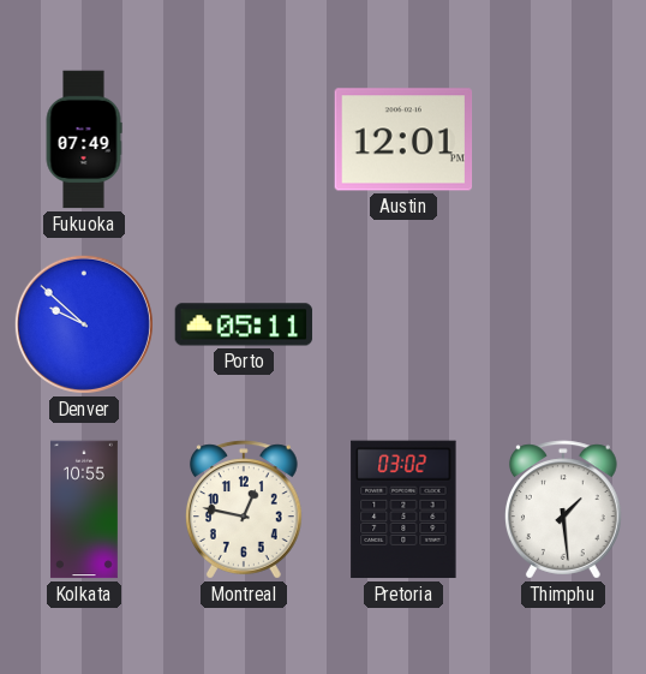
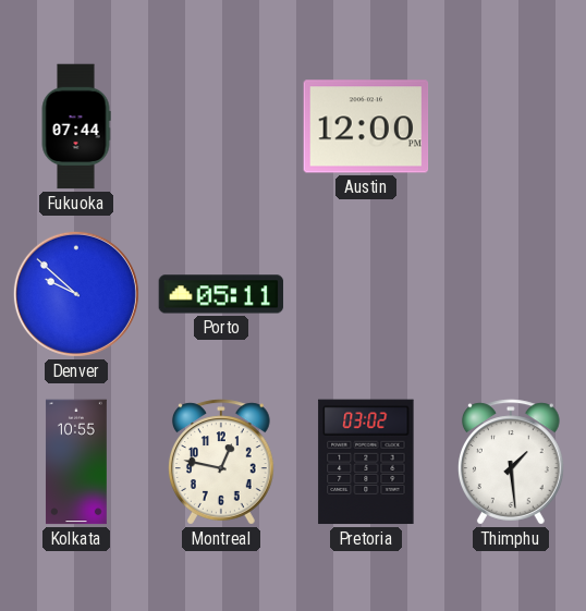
Fukuoka: 07:49 -> 07:44 (76, 126)
Austin: 12:01 -> 12:00 (366, 126)
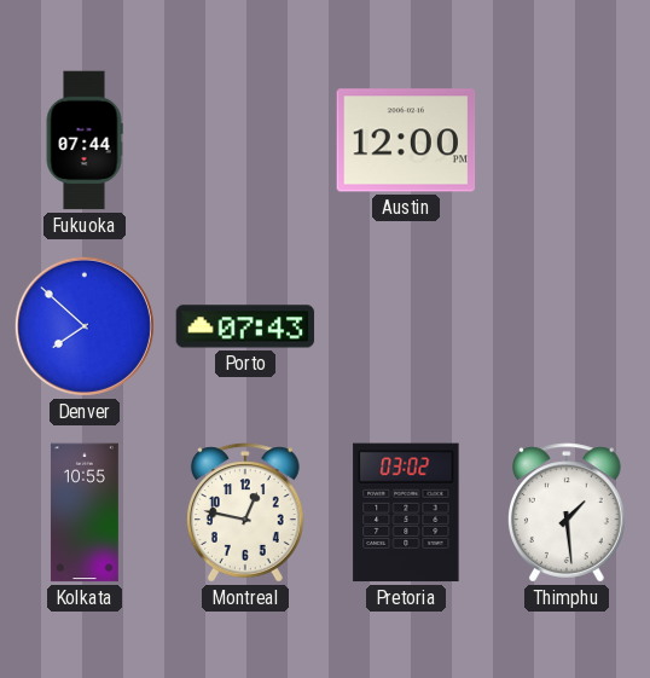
Denver: 9:52 -> 7:52 (85, 326)
Porto: 05:11 -> 07:43 (245, 326)
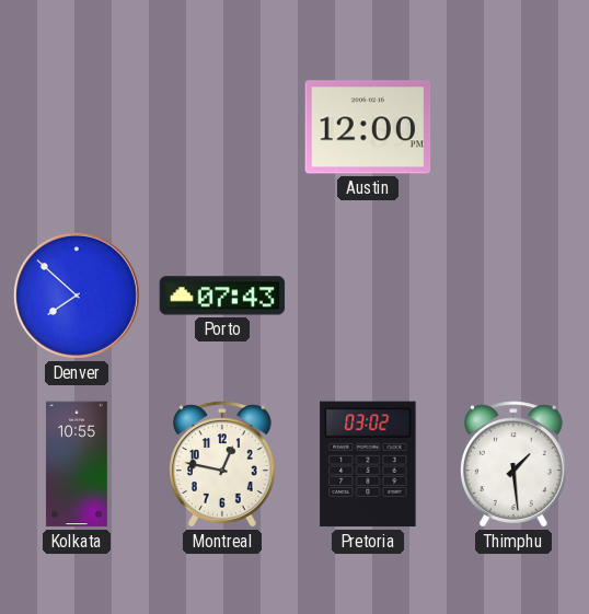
Fukuoka: 07:44 -> none (85, 140)
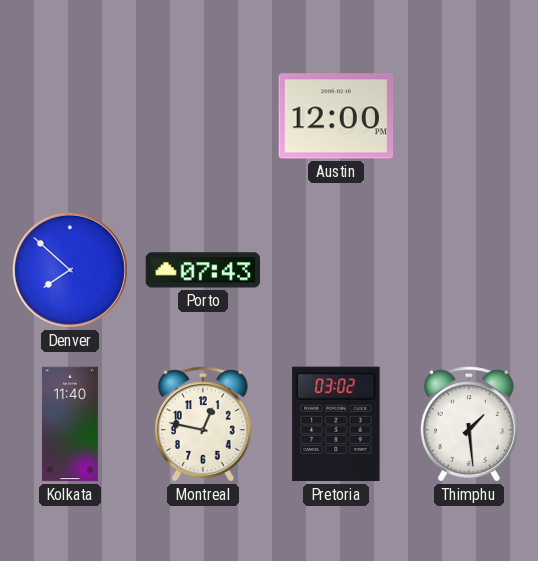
Kolkata: 10:55 -> 11:40 (70, 424)
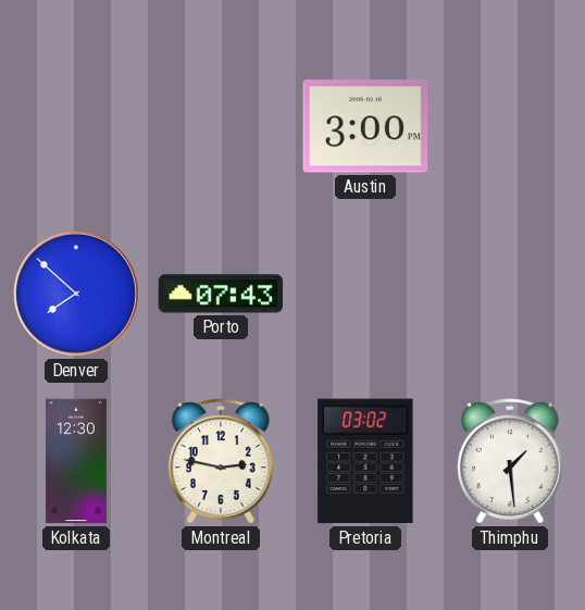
Austin: 12:00 -> 3:00 (365, 126)
Kolkata: 11:40 -> 12:30 (76, 461)
Montreal: 12:47 -> 2:47 (221, 461)
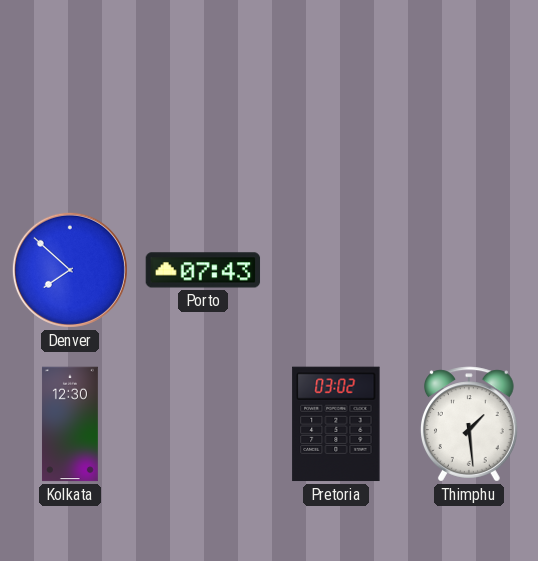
Austin: 3:00 -> none (365, 126)
Montreal: 2:47 -> none (221, 461)
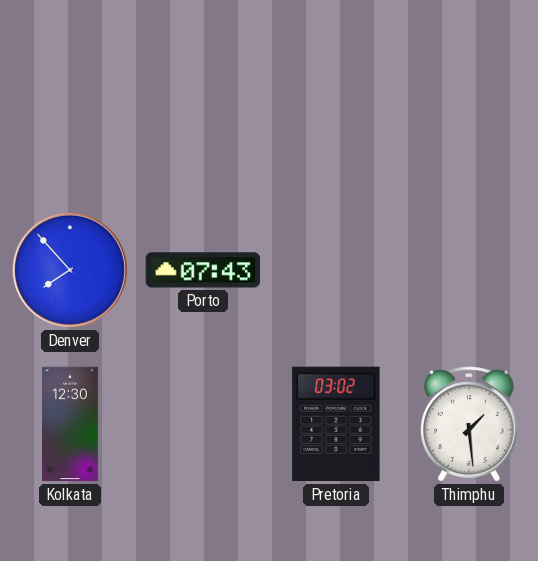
Denver: 7:52 -> 7:53 (70, 270)
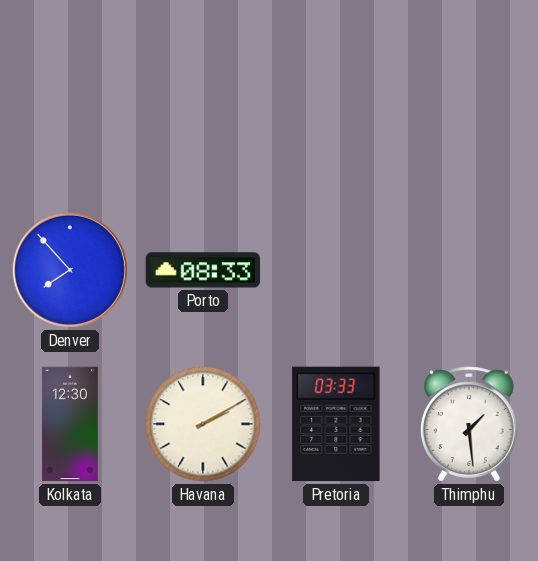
Porto: 07:43 -> 08:33 (203, 270)
Havana: none -> 2:10 (203, 424)
Pretoria: 03:02 -> 03:33 (336, 424)
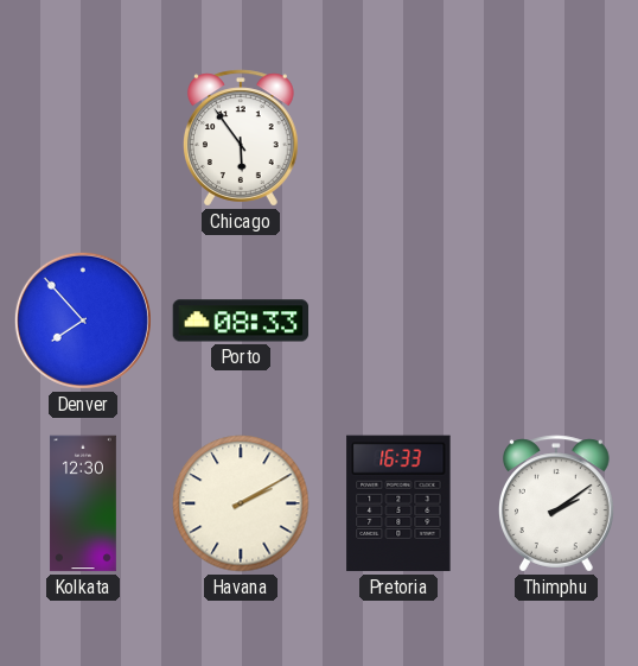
Chicago: none -> 5:54 (241, 138)
Pretoria: 03:33 -> 16:33 (398, 503)
Thimphu: 1:29 -> 2:09 (556, 503)
